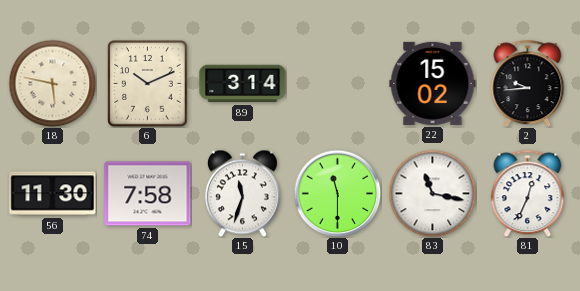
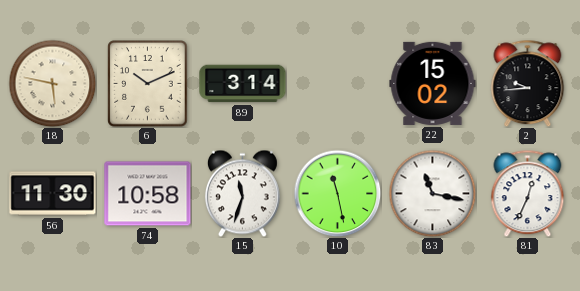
74: 7:58 -> 10:58 (148, 194)
10: 11:30 -> 11:28 (337, 193)
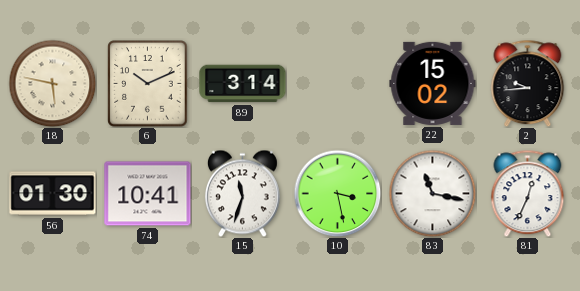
56: 11:30 -> 01:30 (53, 194)
74: 10:58 -> 10:41 (148, 194)
10: 11:28 -> 3:28 (337, 193)
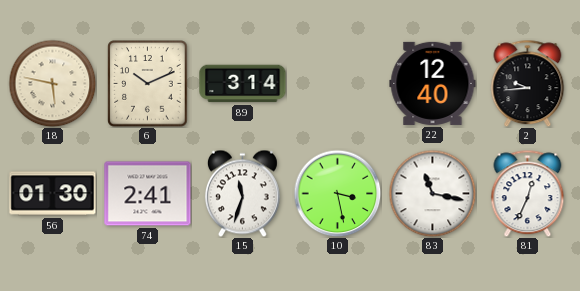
22: 15:02 -> 12:40 (433, 83)
74: 10:41 -> 2:41 (148, 194)
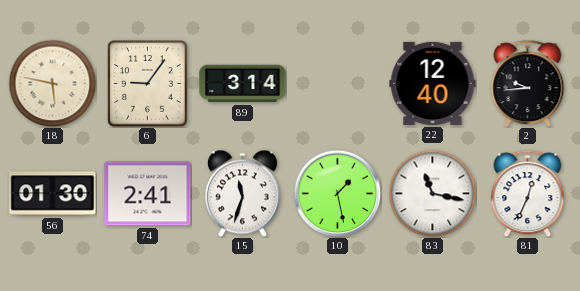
6: 10:11 -> 9:06 (148, 84)
10: 3:28 -> 1:28 (337, 193)
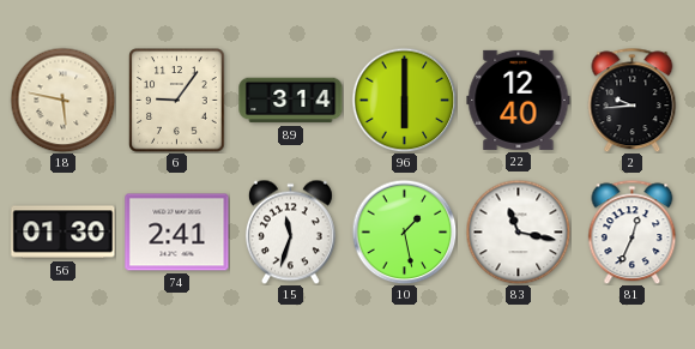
96: none -> 6:00 (404, 100)
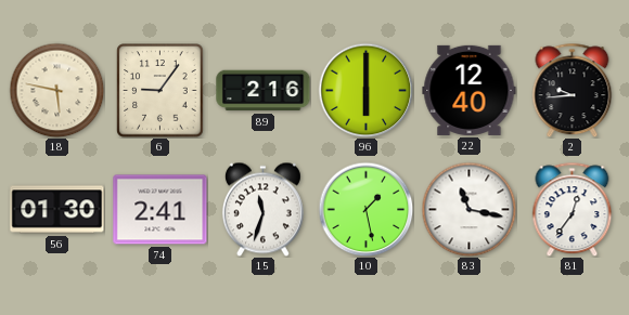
89: 3:14 -> 2:16 (264, 91)
81: 12:34 -> 12:36 (573, 209)
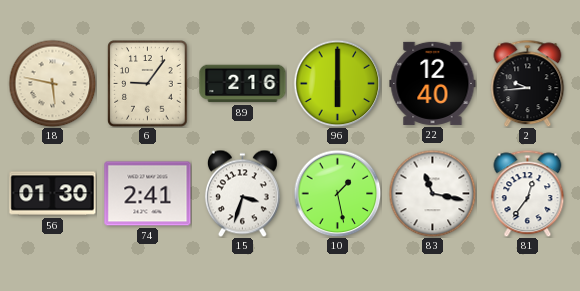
15: 11:33 -> 3:33 (242, 193)
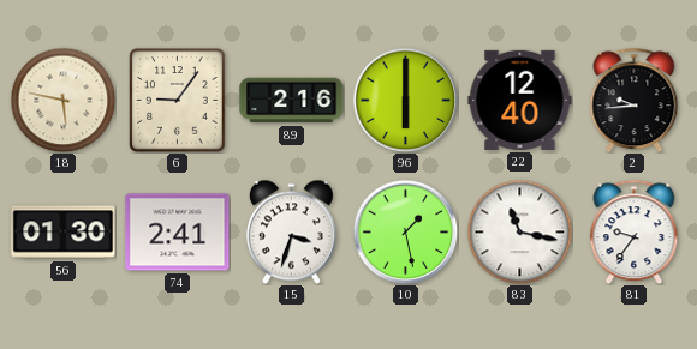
81: 12:36 -> 9:36 (635, 231)
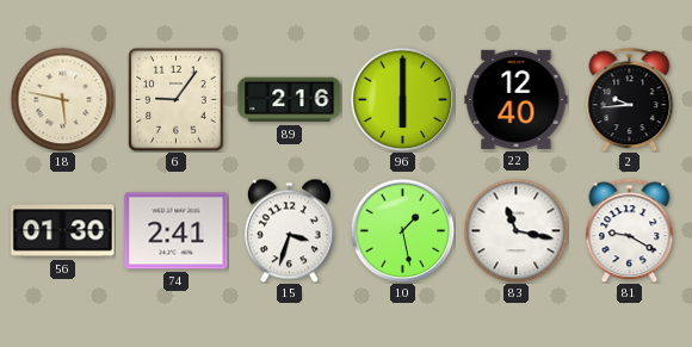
81: 9:36 -> 9:20 (630, 230)
